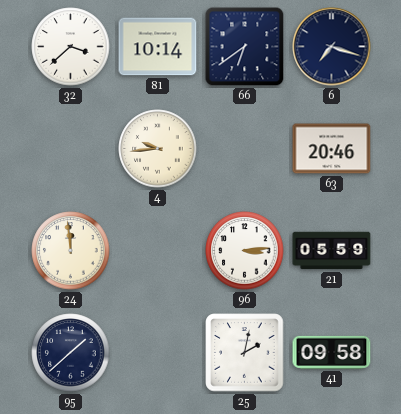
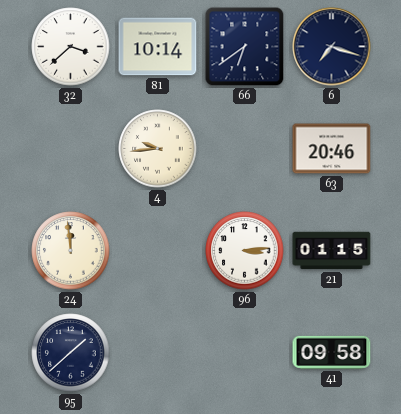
21: 05:59 -> 01:15 (332, 251)
25: 2:02 -> none (245, 353)
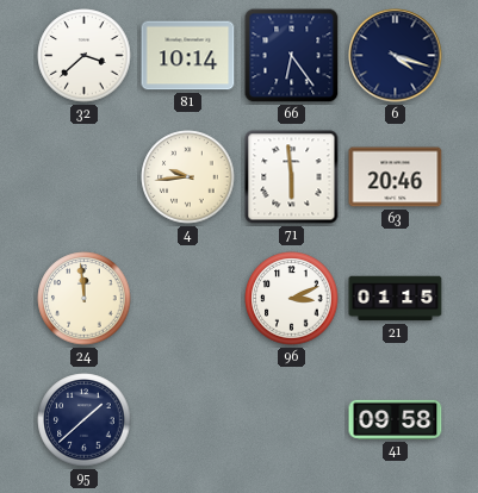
66: 6:39 -> 6:24 (292, 56)
6: 7:18 -> 4:18 (396, 56)
71: none -> 5:59 (292, 177)
96: 3:14 -> 3:11 (292, 299)
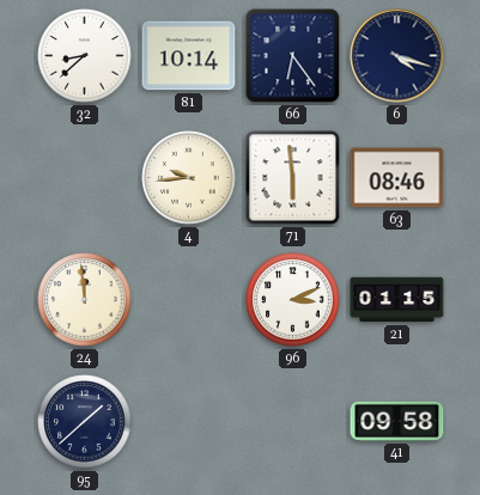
32: 3:38 -> 8:38 (85, 56)
63: 20:46 -> 08:46 (397, 178)
